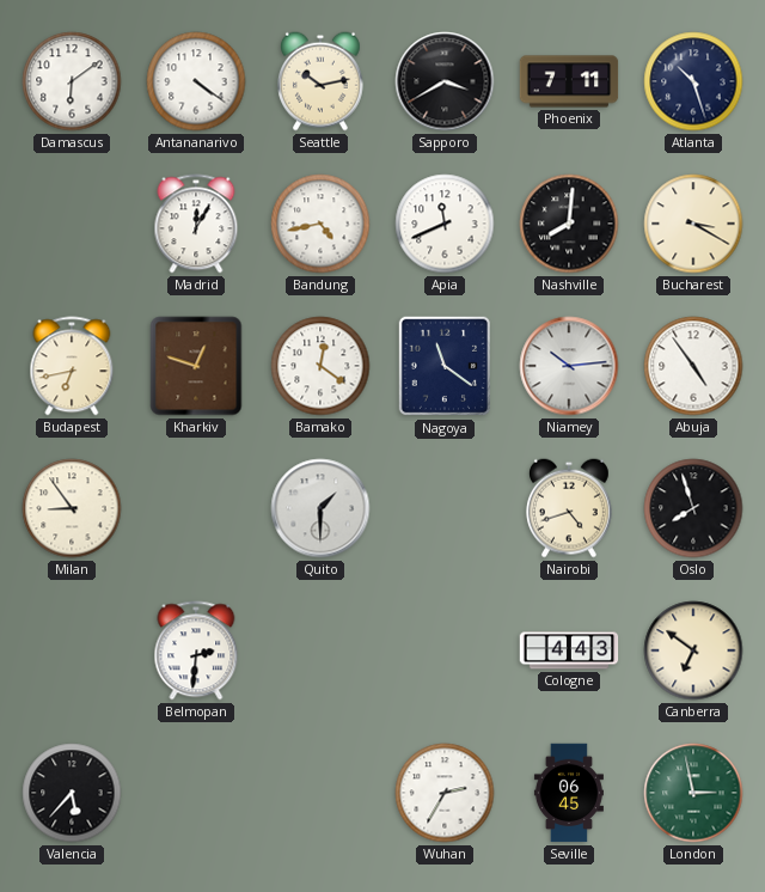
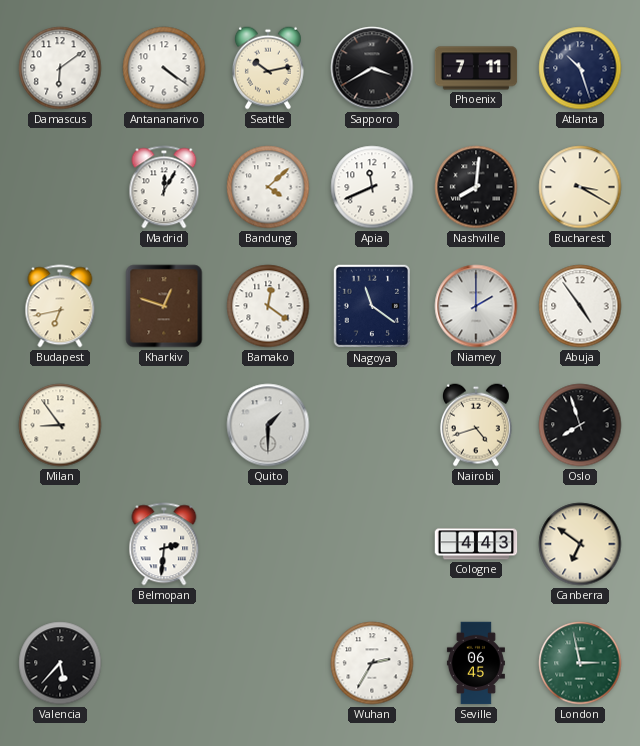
Bandung: 4:43 -> 4:08 (268, 187)
Niamey: 10:14 -> 2:00 (476, 306)
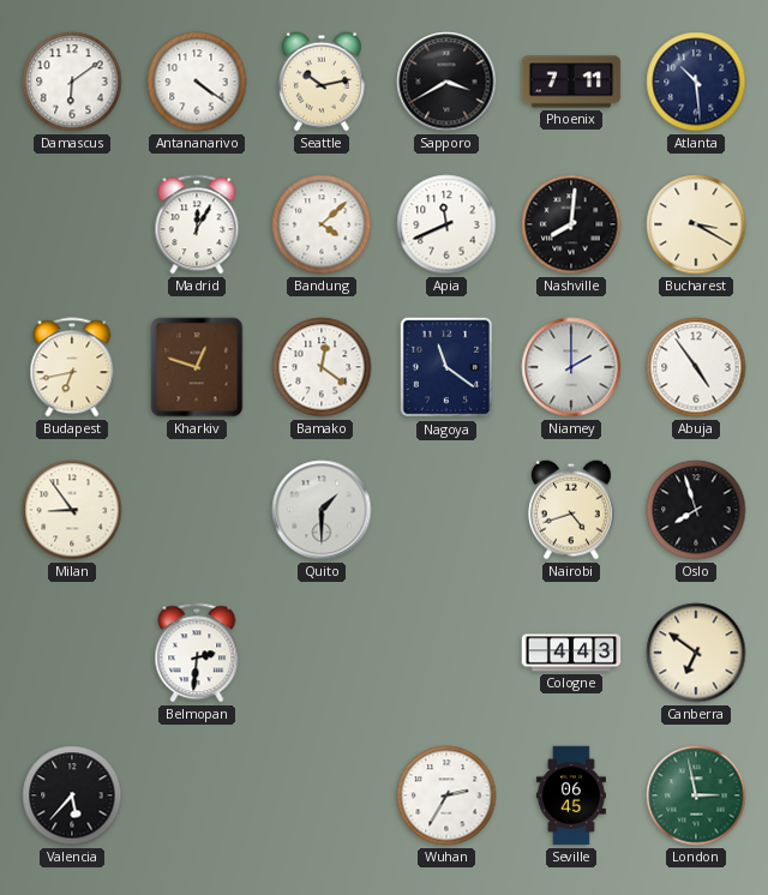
Atlanta: 10:27 -> 10:29 (696, 82)
